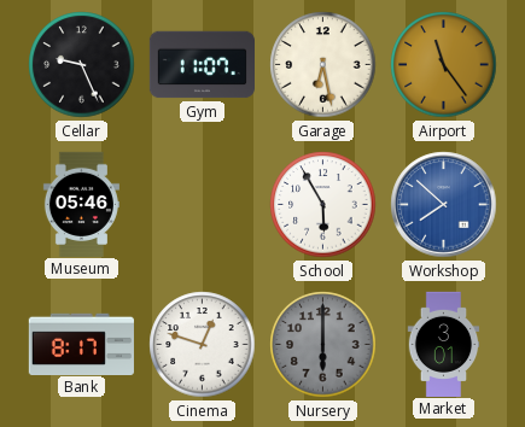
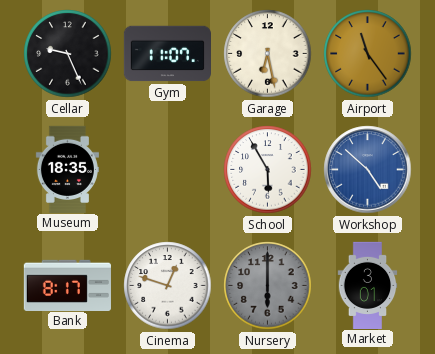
Museum: 05:46 -> 18:35 (67, 169)
Workshop: 7:52 -> 4:52 (368, 170)
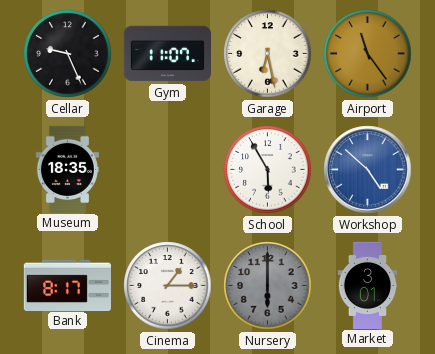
Cinema: 12:48 -> 1:15 (168, 286)
